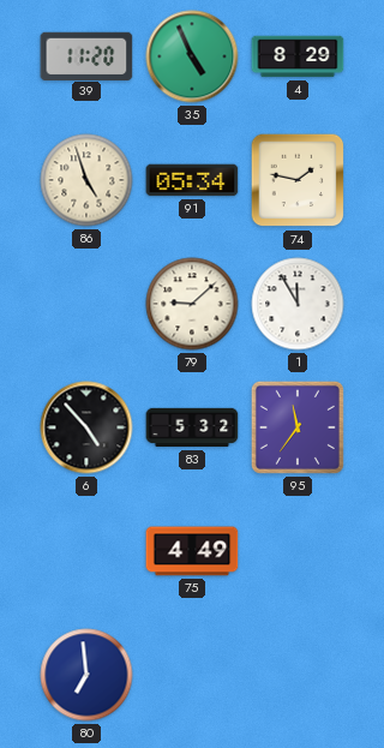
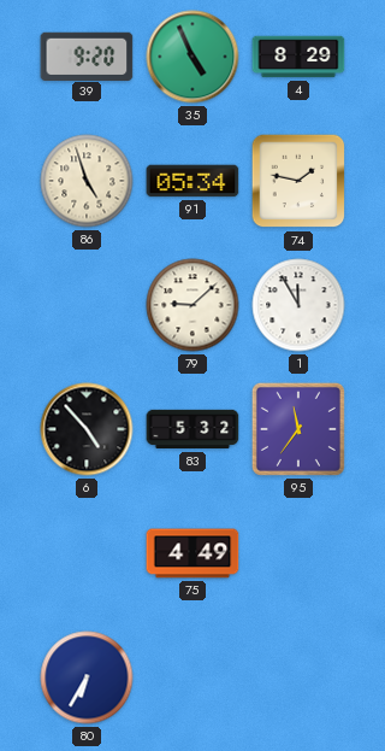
39: 11:20 -> 9:20 (87, 55)
80: 6:59 -> 6:35 (87, 677)
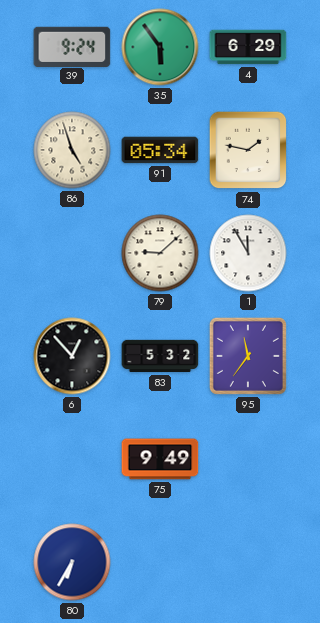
39: 9:20 -> 9:24 (72, 46)
35: 4:56 -> 5:54 (160, 47)
4: 8:29 -> 6:29 (248, 47)
6: 4:53 -> 12:53 (72, 356)
75: 4:49 -> 9:49 (160, 459)
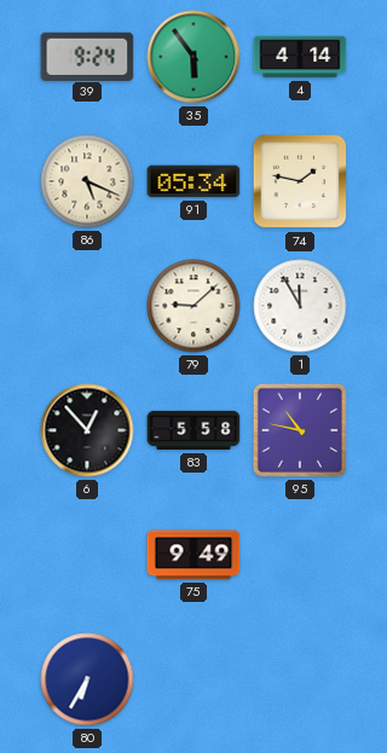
4: 6:29 -> 4:14 (300, 57)
86: 4:57 -> 5:19 (87, 181)
83: 5:32 -> 5:58 (193, 430)
95: 11:36 -> 10:47 (300, 430)
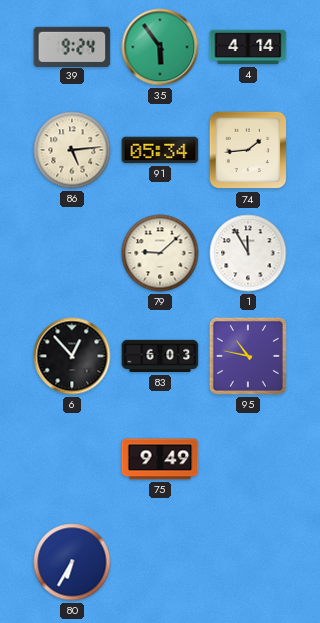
86: 5:19 -> 5:14 (72, 150)
74: 1:47 -> 1:44 (248, 150)
83: 5:58 -> 6:03 (160, 356)
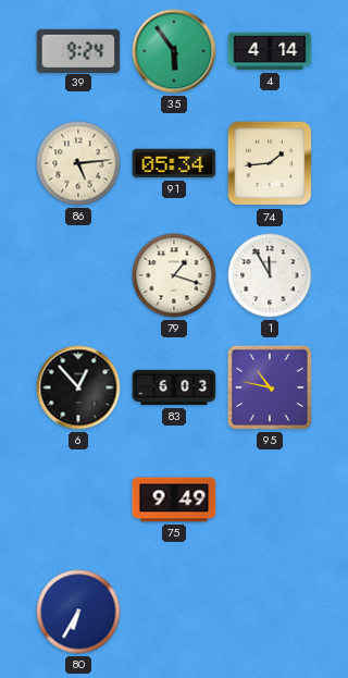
79: 9:08 -> 1:18 (174, 275)
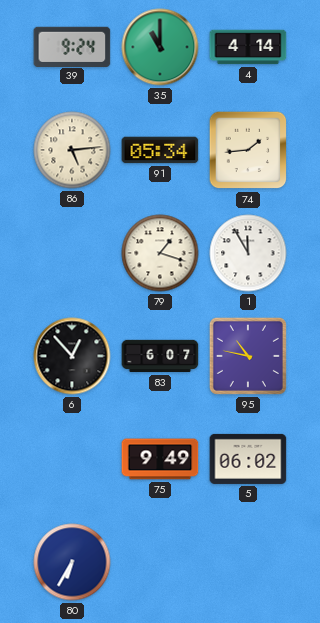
35: 5:54 -> 11:00 (160, 47)
83: 6:03 -> 6:07 (160, 356)
5: none -> 06:02 (248, 459)
